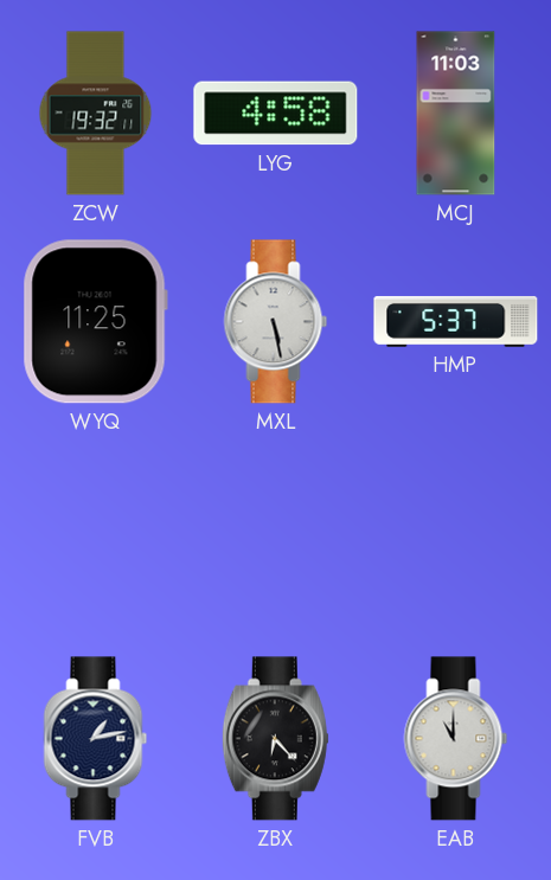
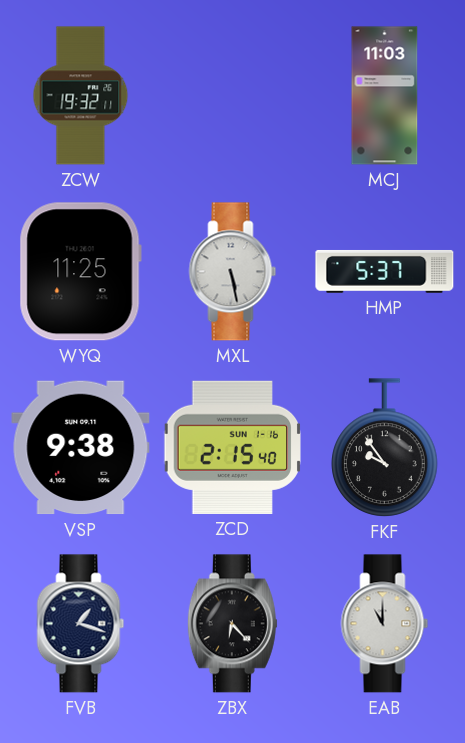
LYG: 4:58 -> none (276, 114)
VSP: none -> 9:38 (81, 448)
ZCD: none -> 2:15 (232, 447)
FKF: none -> 9:54 (385, 448)
FVB: 1:13 -> 1:18 (81, 624)
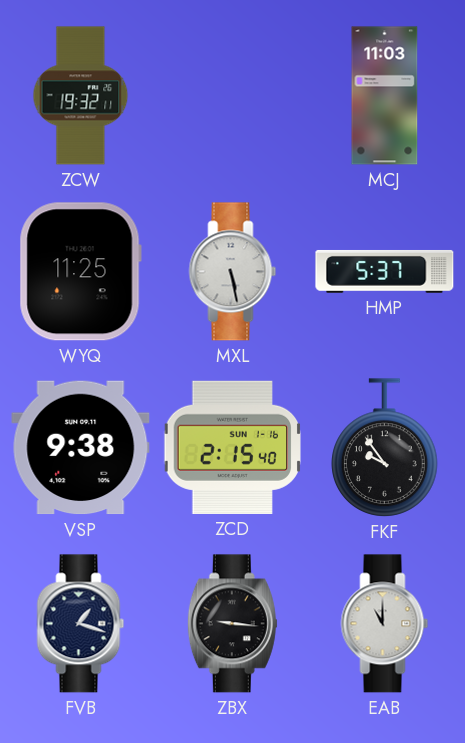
ZBX: 6:23 -> 9:16 (232, 624)
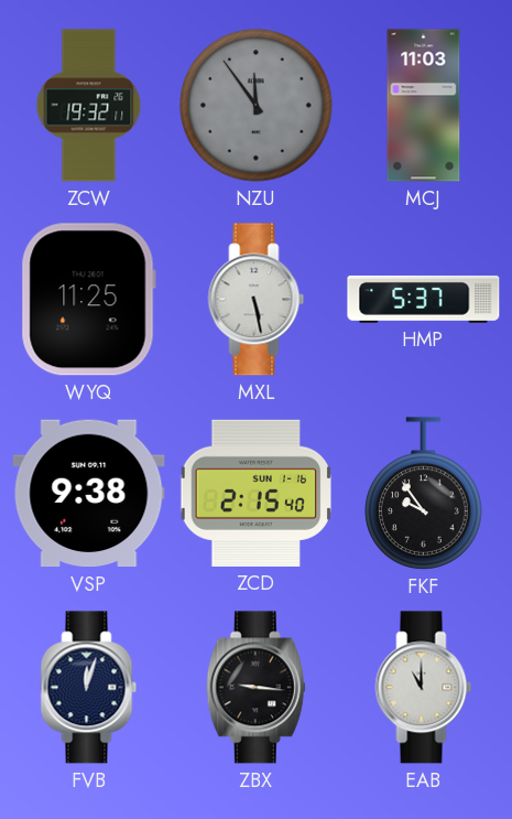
NZU: none -> 11:54 (257, 106)
FVB: 1:18 -> 12:03 (89, 688)
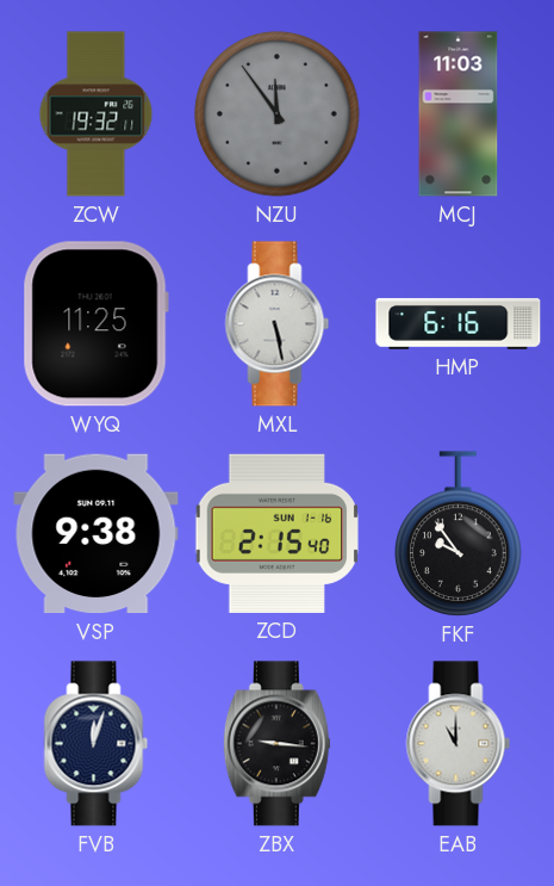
HMP: 5:37 -> 6:16 (459, 323)
